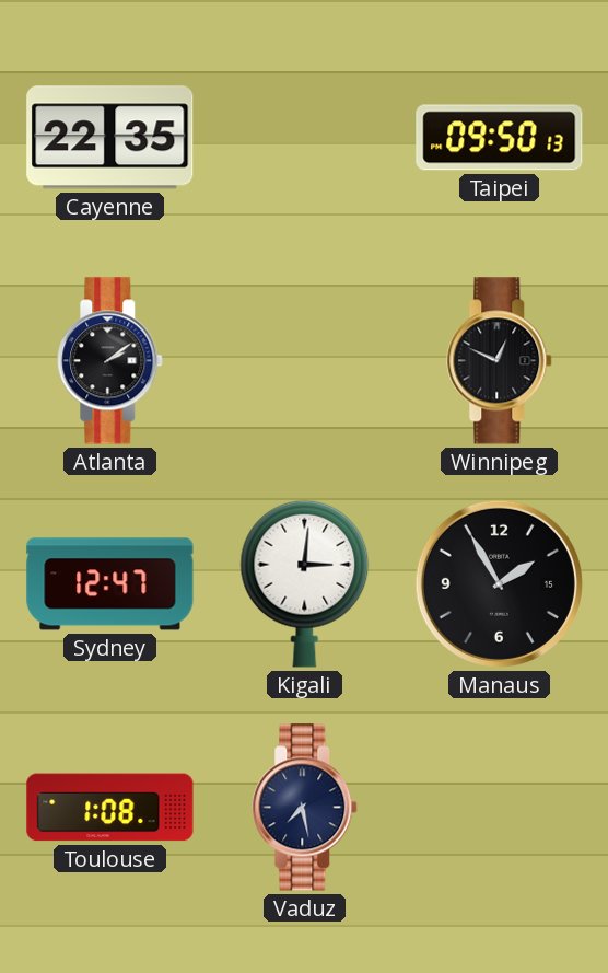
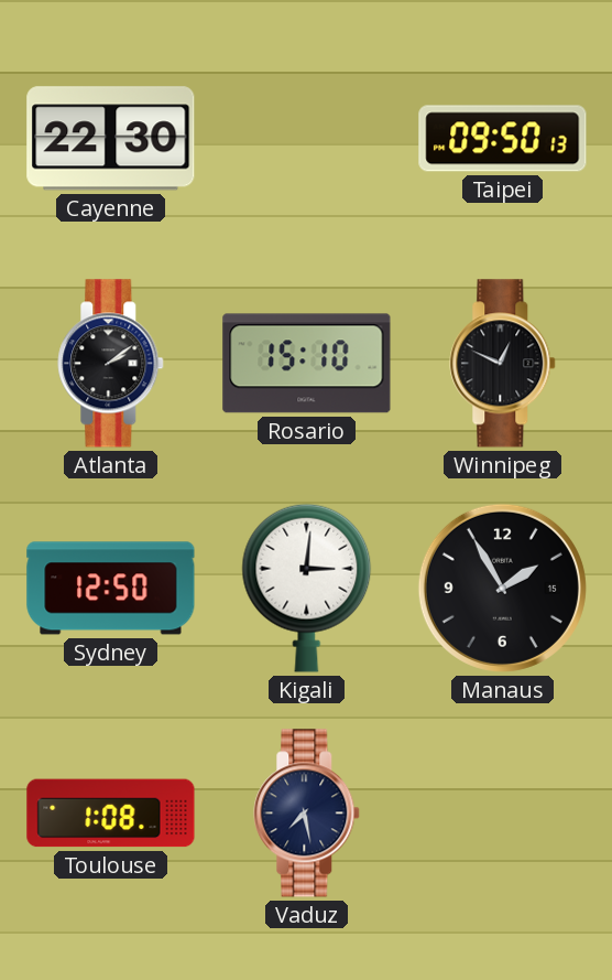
Cayenne: 22:35 -> 22:30 (111, 139)
Rosario: none -> 15:10 (307, 364)
Sydney: 12:47 -> 12:50 (111, 589)
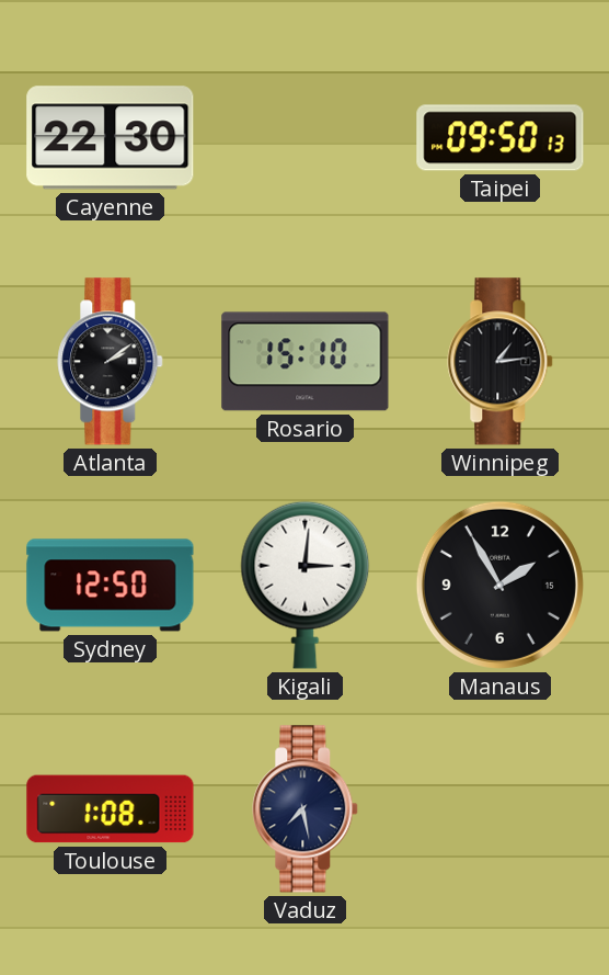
Winnipeg: 12:49 -> 1:14 (501, 362)
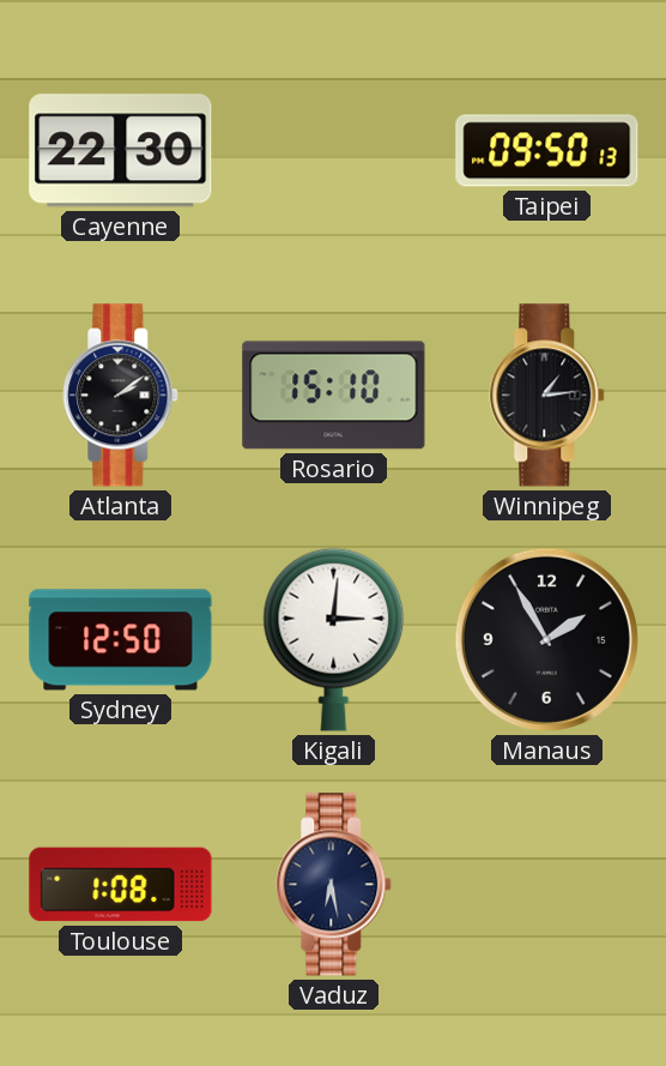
Vaduz: 7:28 -> 6:28 (334, 885)
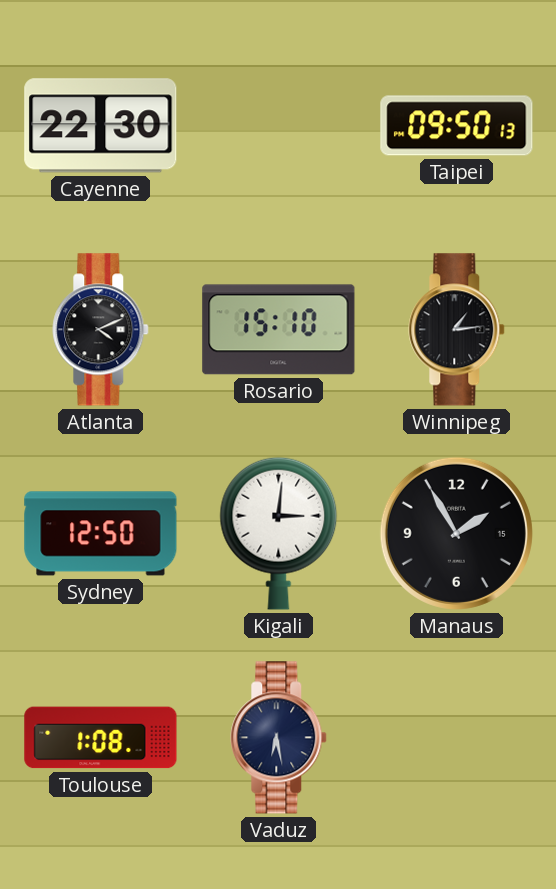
Atlanta: 2:09 -> 4:11 (101, 330)
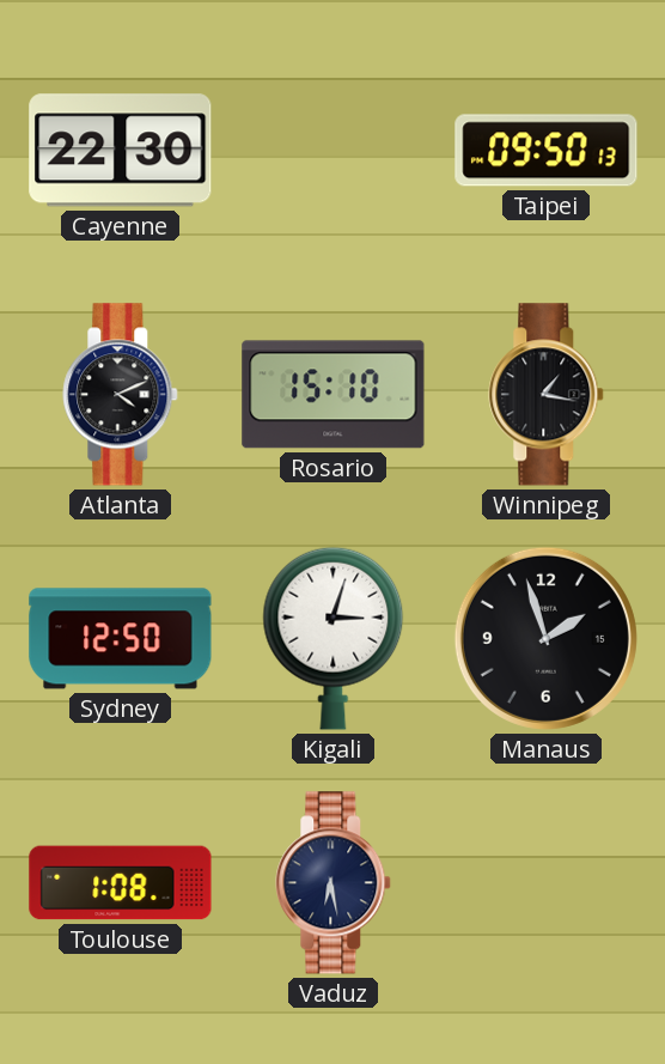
Winnipeg: 1:14 -> 1:17 (547, 395)
Kigali: 3:01 -> 3:03 (334, 638)
Manaus: 1:55 -> 1:57 (545, 638)
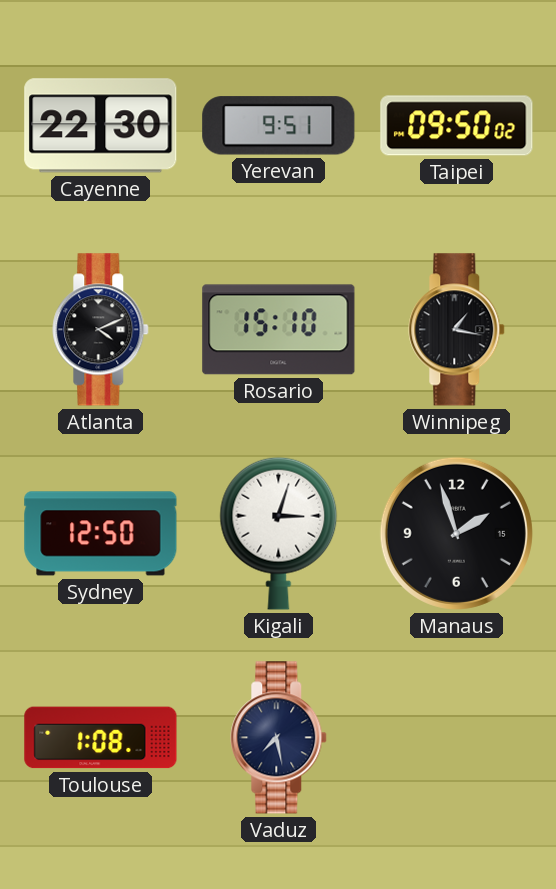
Yerevan: none -> 9:51 (279, 126)
Taipei: 09:50:13 -> 09:50:02 (457, 126)
Vaduz: 6:28 -> 7:28 (279, 738)
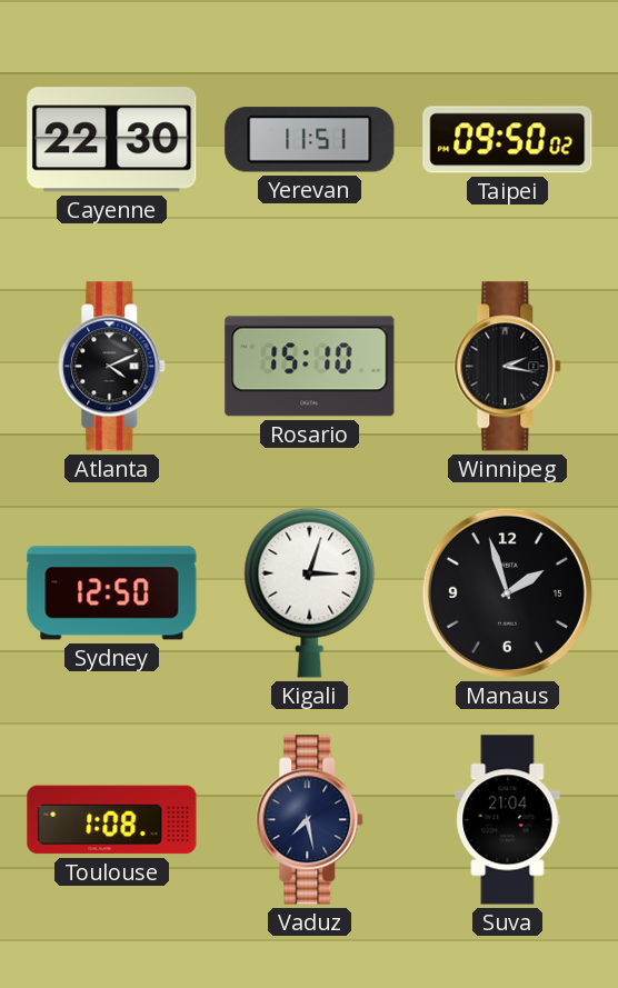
Yerevan: 9:51 -> 11:51 (310, 140)
Winnipeg: 1:17 -> 2:17 (508, 367)
Suva: none -> 21:04 (508, 820)
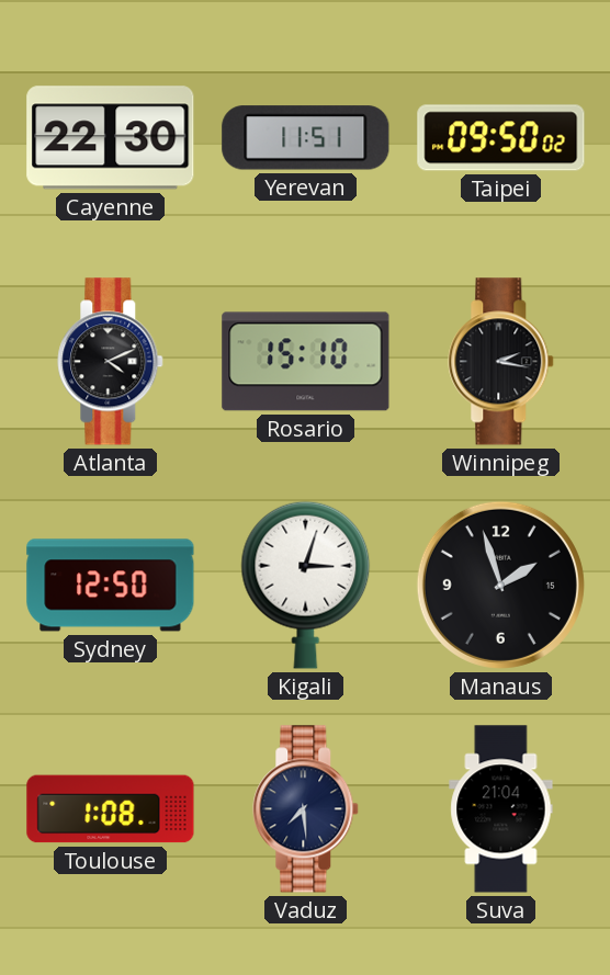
Vaduz: 7:28 -> 7:29 (306, 809)
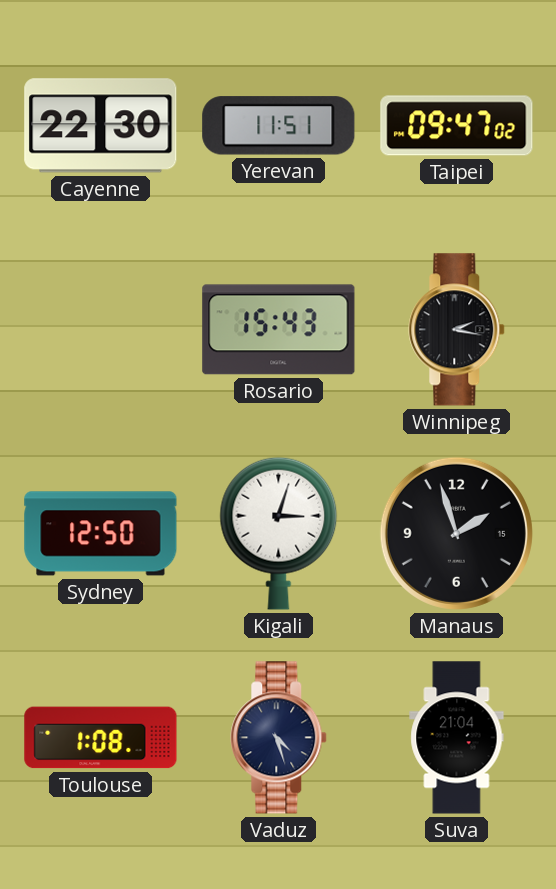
Taipei: 09:50 -> 09:47 (457, 126)
Atlanta: 4:11 -> none (111, 362)
Rosario: 15:10 -> 15:43 (279, 330)
Vaduz: 7:29 -> 4:27 (279, 738)
